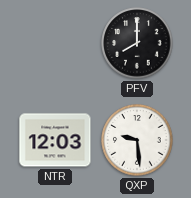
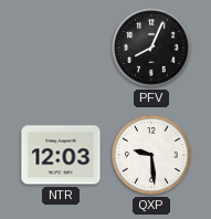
PFV: 8:00 -> 8:04 (151, 48)
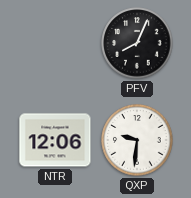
NTR: 12:03 -> 12:06 (55, 140)
QXP: 9:29 -> 9:31 (137, 140)
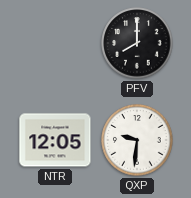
PFV: 8:04 -> 8:00 (137, 43)
NTR: 12:06 -> 12:05 (55, 140)
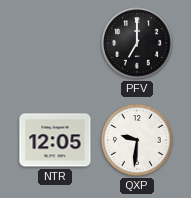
PFV: 8:00 -> 7:00 (137, 43)
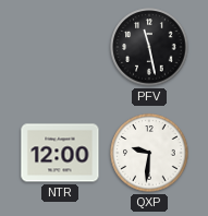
PFV: 7:00 -> 11:28 (149, 47)
NTR: 12:05 -> 12:00 (60, 153)
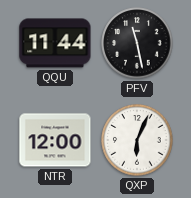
QQU: none -> 11:44 (55, 43)
QXP: 9:31 -> 6:04 (137, 140)
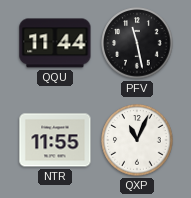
NTR: 12:00 -> 11:55 (55, 140)
QXP: 6:04 -> 11:04 (137, 140)
